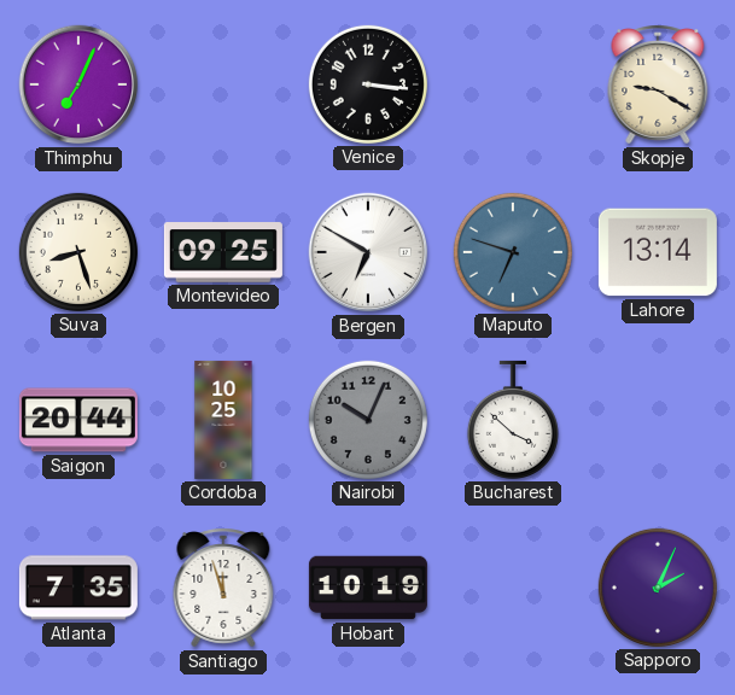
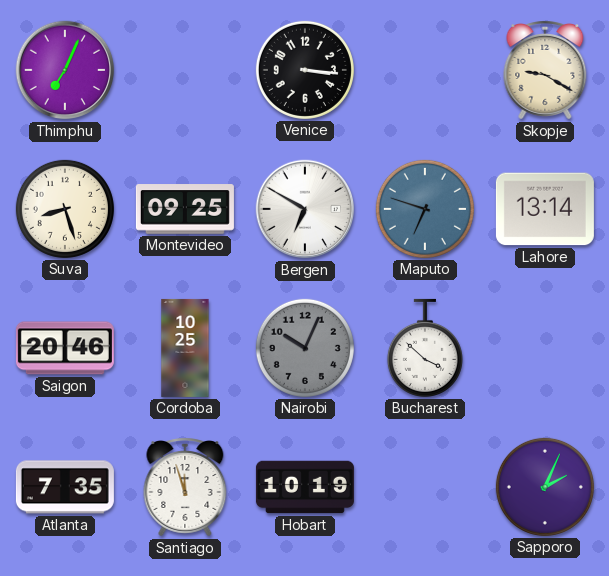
Saigon: 20:44 -> 20:46 (65, 348)
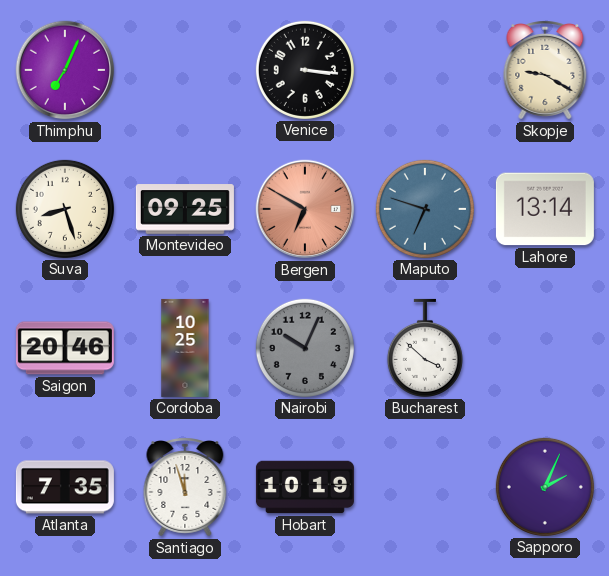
Bergen dial: white -> salmon (305, 209)
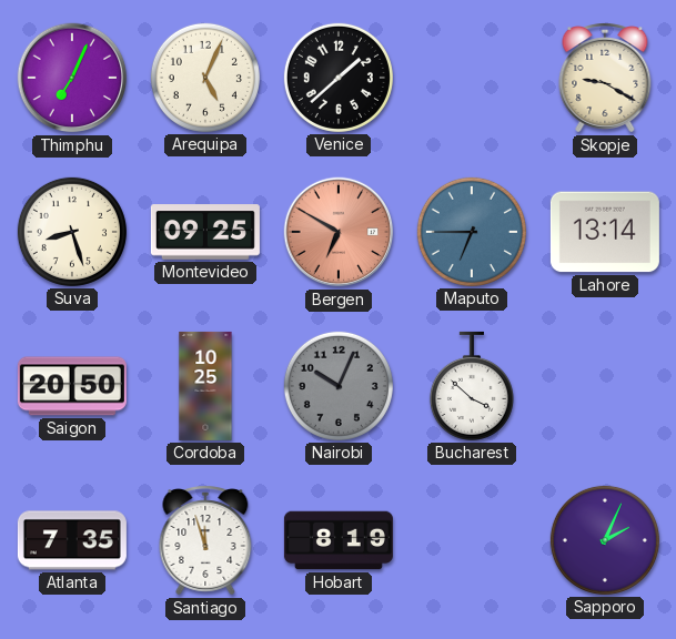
Arequipa: none -> 5:04 (205, 78)
Venice: 3:16 -> 1:38 (339, 78)
Maputo: 6:48 -> 6:45 (472, 232)
Saigon: 20:46 -> 20:50 (72, 386)
Hobart: 10:19 -> 8:19 (339, 540)
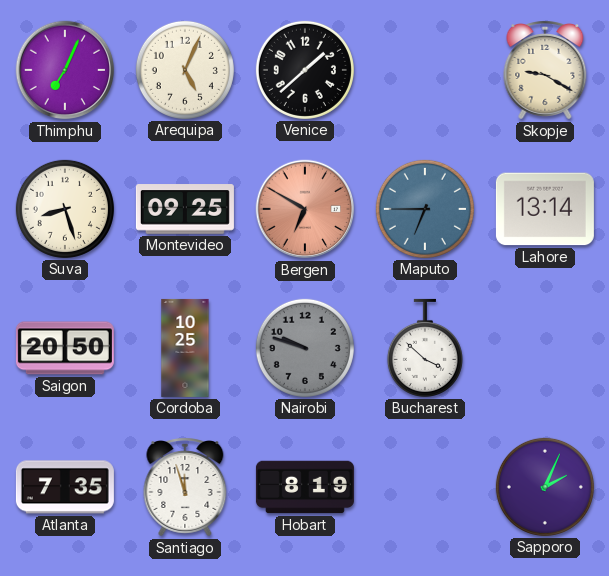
Nairobi: 10:04 -> 9:48 (305, 348)
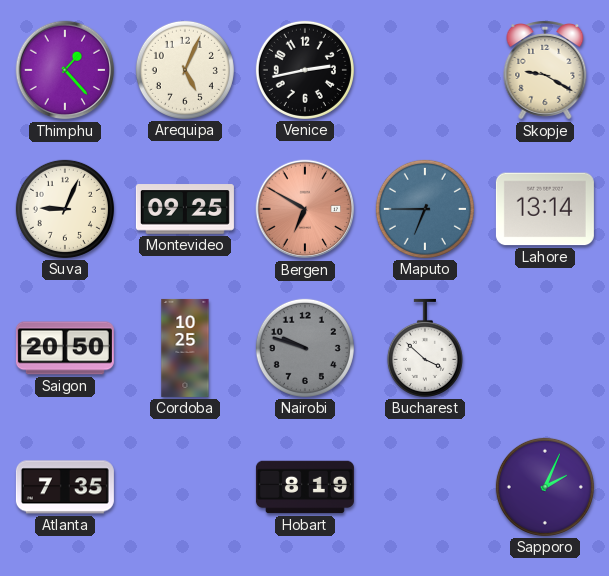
Thimphu: 7:04 -> 1:23 (65, 70)
Venice: 1:38 -> 2:43 (305, 70)
Suva: 8:27 -> 9:04 (65, 209)
Santiago: 11:57 -> none (185, 487)
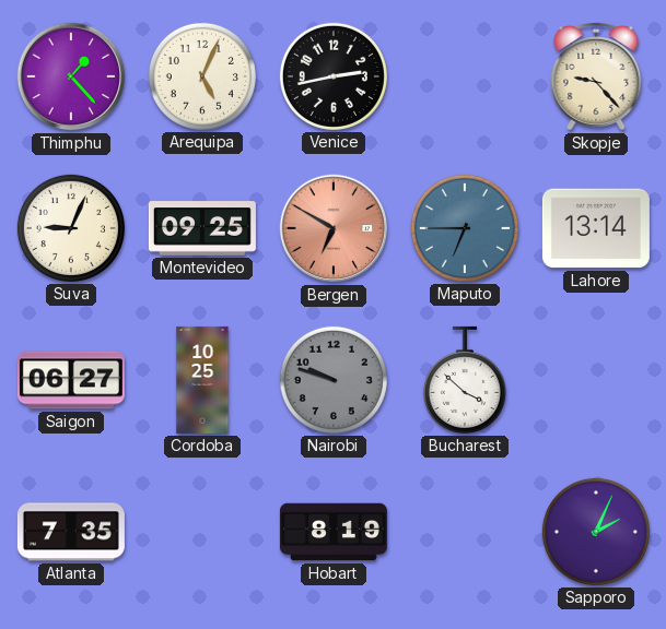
Skopje: 9:20 -> 9:23 (596, 76)
Saigon: 20:50 -> 06:27 (71, 380)
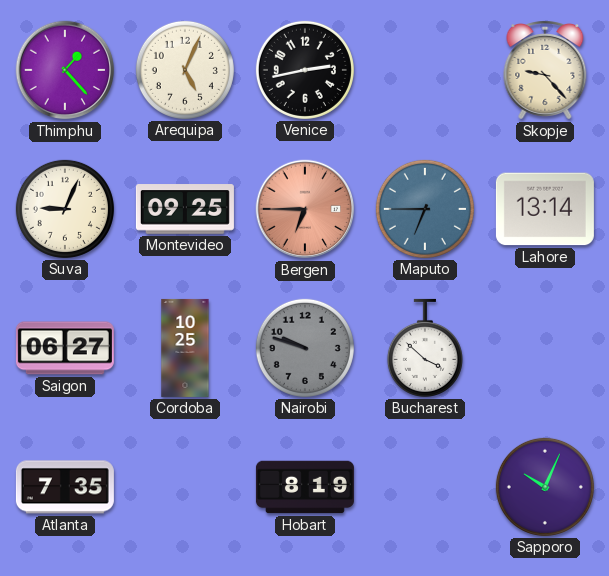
Bergen: 6:50 -> 6:45 (305, 209)
Sapporo: 2:04 -> 10:04 (545, 487)
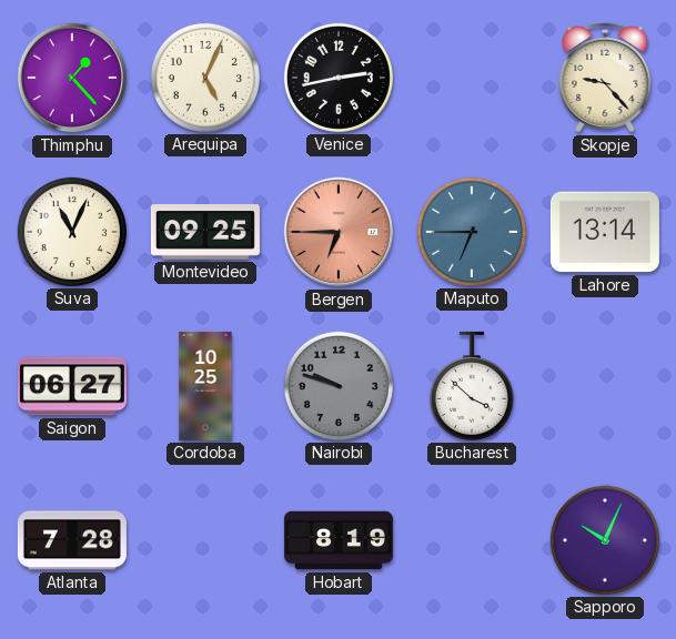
Suva: 9:04 -> 11:04 (72, 232)
Atlanta: 7:35 -> 7:28 (72, 540)
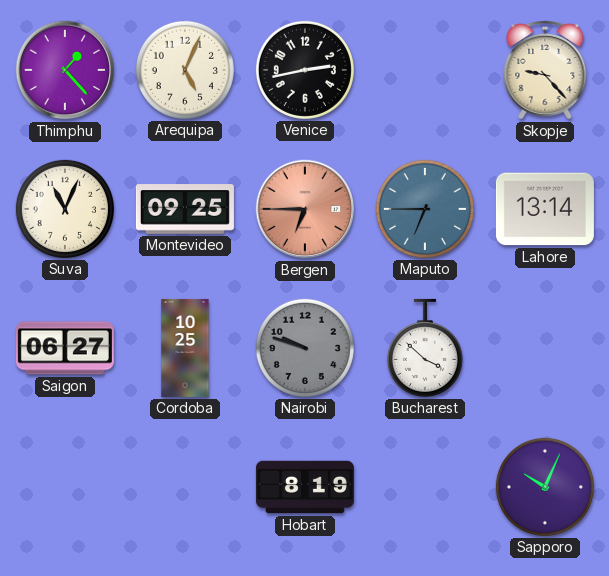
Atlanta: 7:28 -> none (72, 540)
